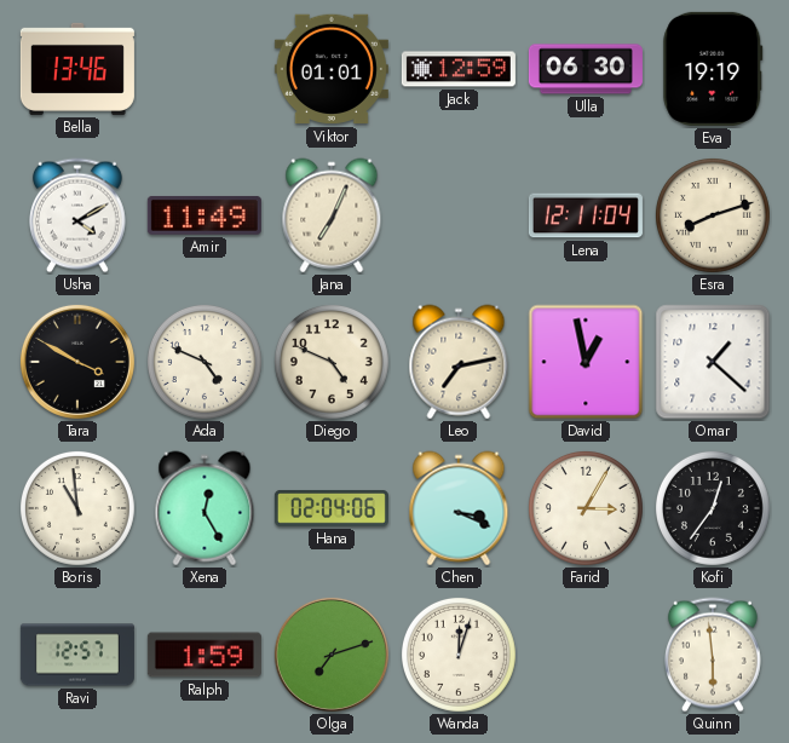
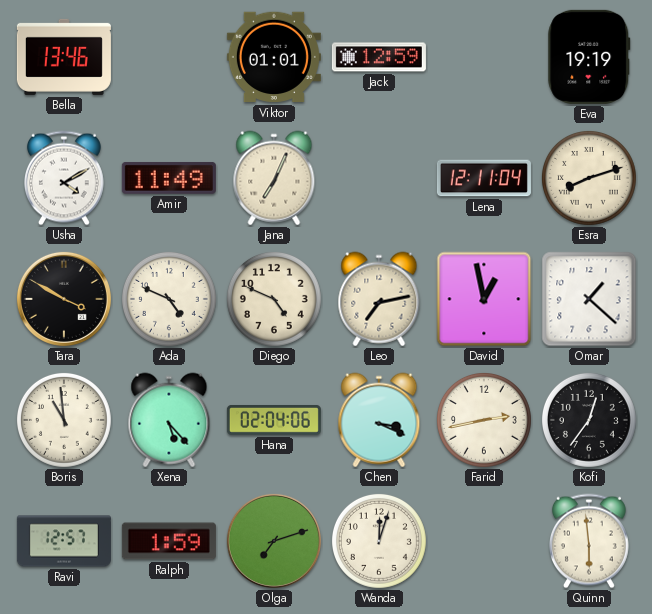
Ulla: 06:30 -> none (586, 69)
Xena: 12:25 -> 5:23 (169, 420)
Farid: 3:05 -> 2:43 (484, 420)
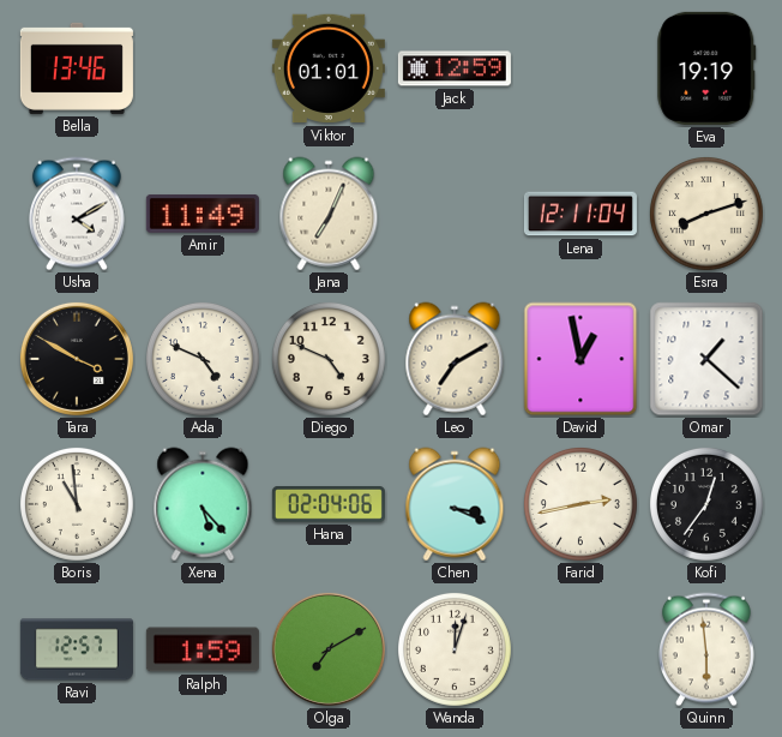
Leo: 7:13 -> 7:10 (455, 359)
Olga: 7:12 -> 7:10 (329, 649)
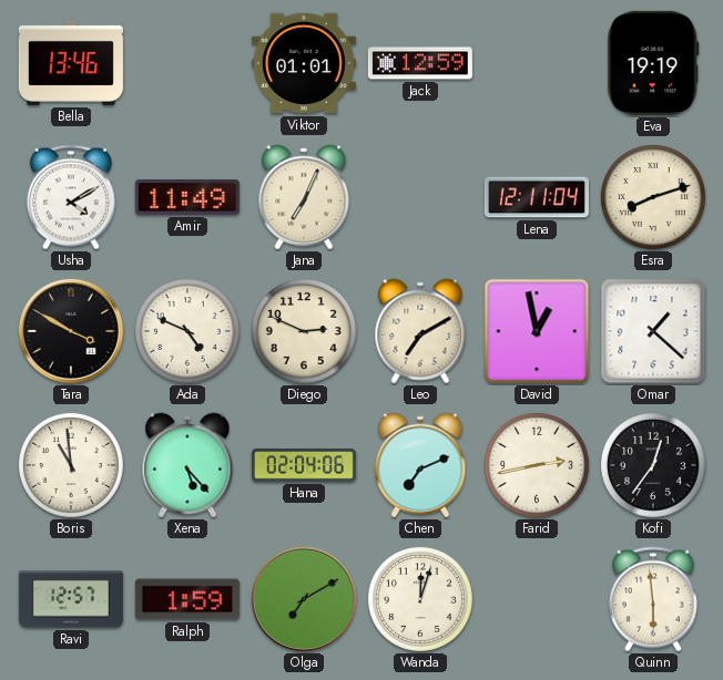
Diego: 4:49 -> 2:49 (304, 331)
Chen: 3:19 -> 7:11 (420, 465)
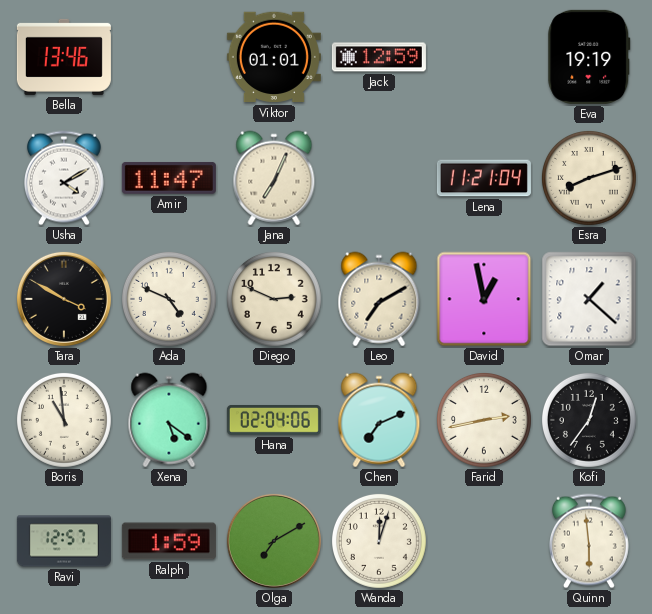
Amir: 11:49 -> 11:47 (169, 178)
Lena: 12:11 -> 11:21 (484, 178)
Xena: 5:23 -> 5:21 (169, 420)
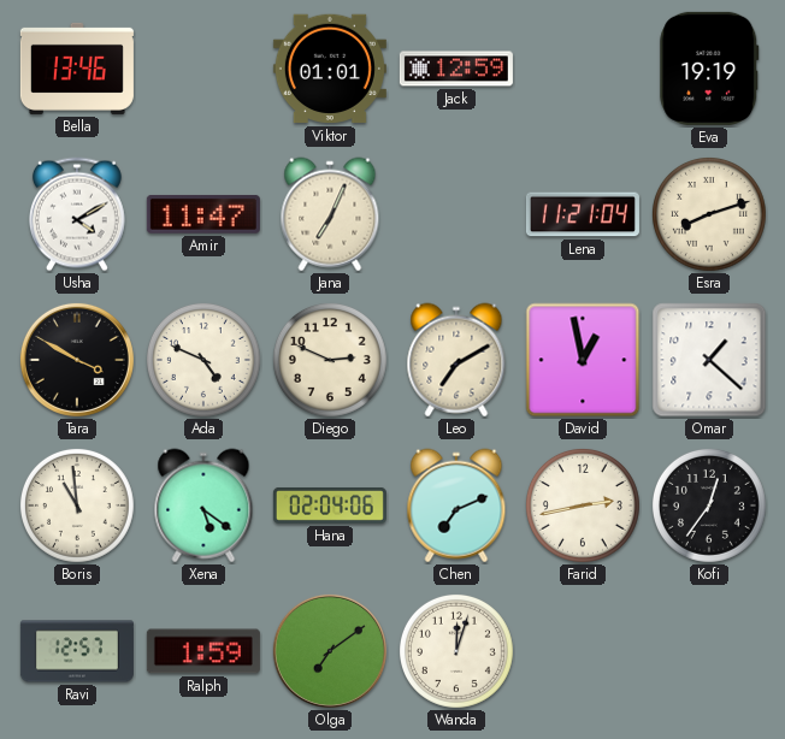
Olga: 7:10 -> 7:09 (330, 651)
Quinn: 5:59 -> none (589, 541)
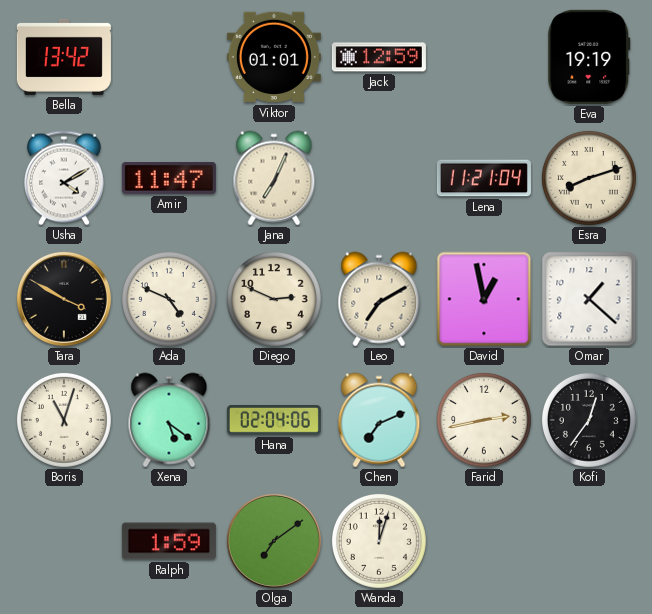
Bella: 13:46 -> 13:42 (64, 57)
Boris: 10:59 -> 11:03 (64, 420)
Ravi: 12:57 -> none (77, 651)
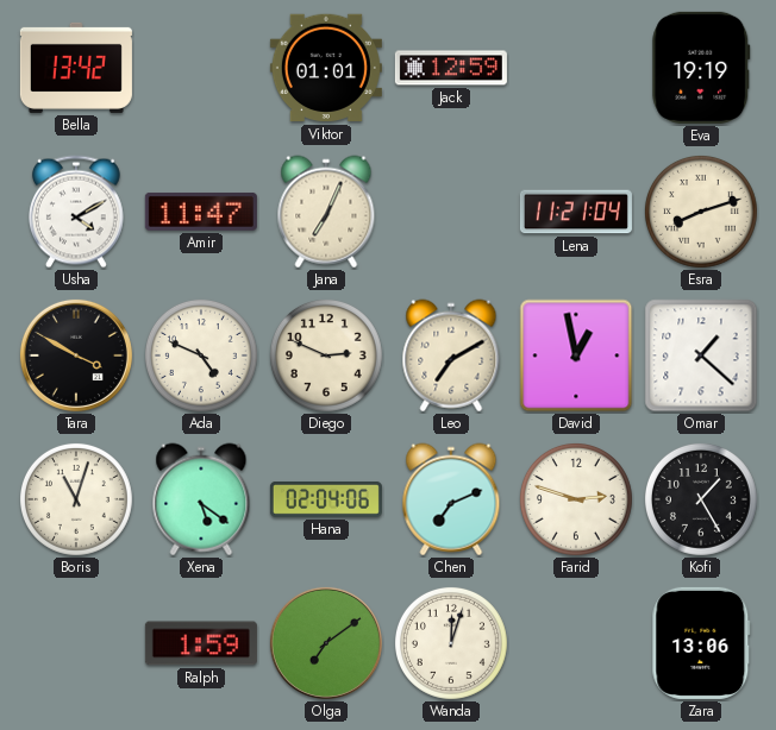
Farid: 2:43 -> 2:48 (576, 499)
Kofi: 12:36 -> 1:25 (701, 499)
Zara: none -> 13:06 (701, 643)
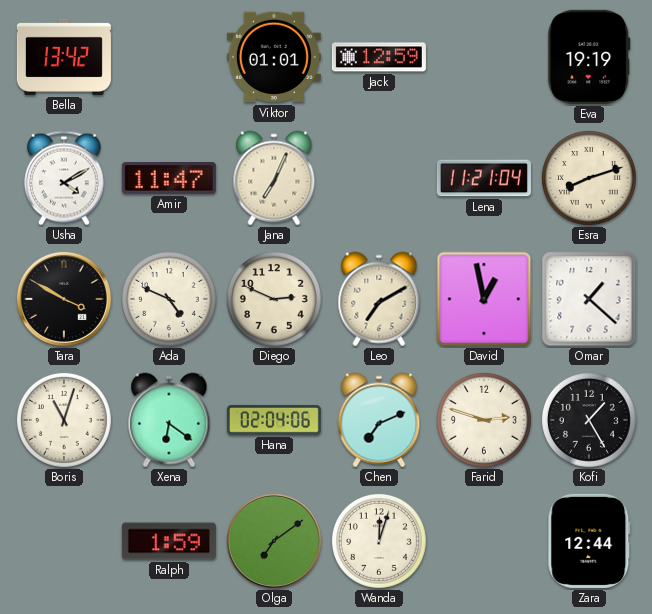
Xena: 5:21 -> 6:21 (169, 420)
Zara: 13:06 -> 12:44 (589, 541)
